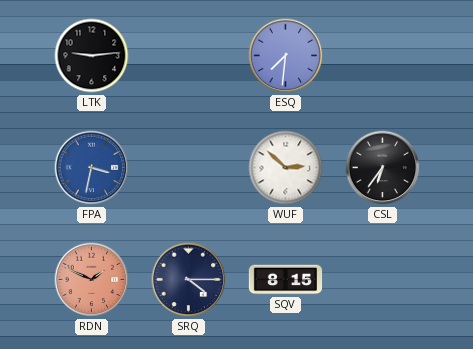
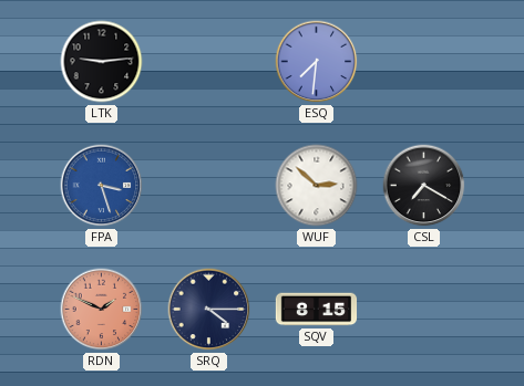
FPA: 3:32 -> 3:27 (102, 186)
CSL: 6:36 -> 7:20 (424, 186)
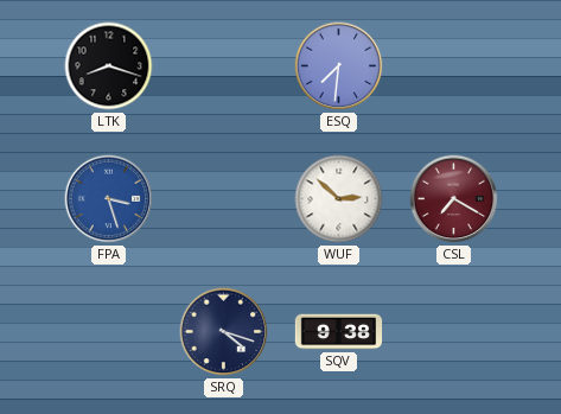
LTK: 9:14 -> 8:18 (109, 66)
CSL dial: black -> burgundy (454, 199)
RDN: 1:49 -> none (102, 310)
SRQ: 4:15 -> 4:18 (224, 332)
SQV: 8:15 -> 9:38 (339, 332)
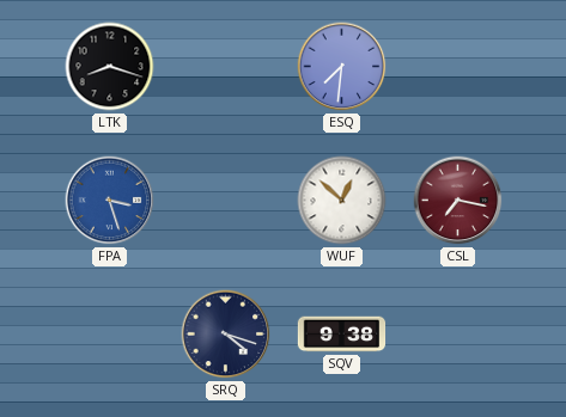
WUF: 2:52 -> 12:52 (342, 201)
CSL: 7:20 -> 7:17 (458, 201)
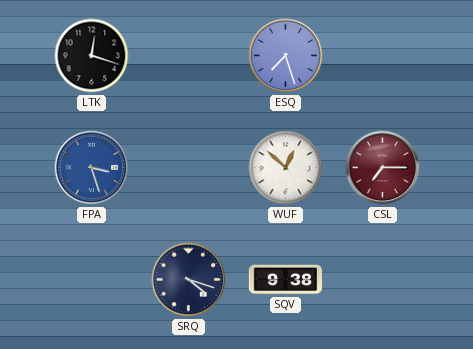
LTK: 8:18 -> 12:18 (92, 56)
ESQ: 7:31 -> 7:27 (286, 56)
CSL: 7:17 -> 7:15 (383, 168)
